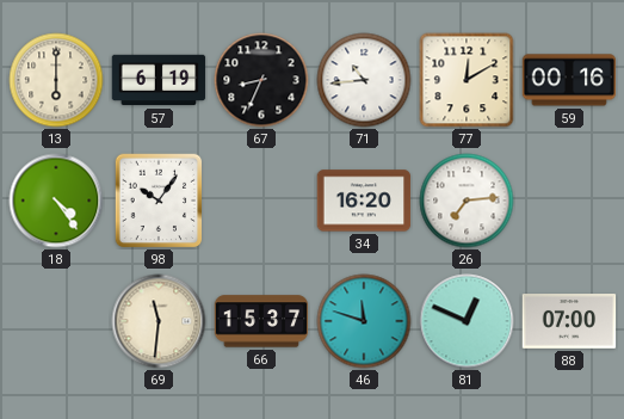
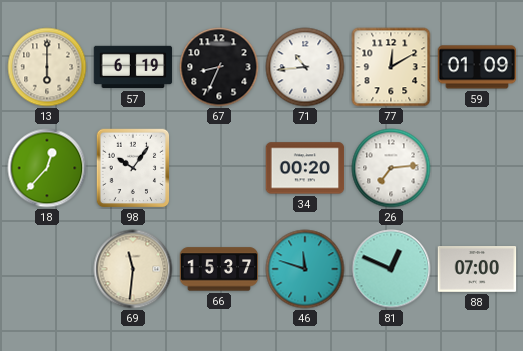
59: 00:16 -> 01:09 (477, 67)
18: 4:24 -> 12:37 (47, 168)
34: 16:20 -> 00:20 (305, 168)
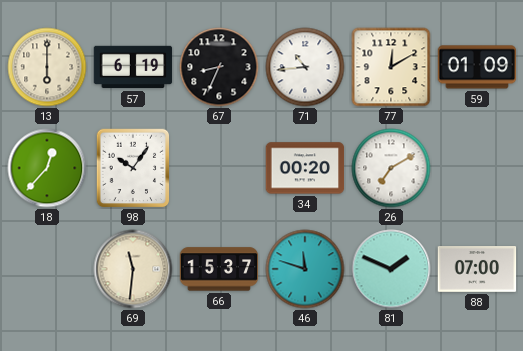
26: 7:14 -> 7:10 (391, 168)
81: 12:49 -> 1:49 (391, 269)
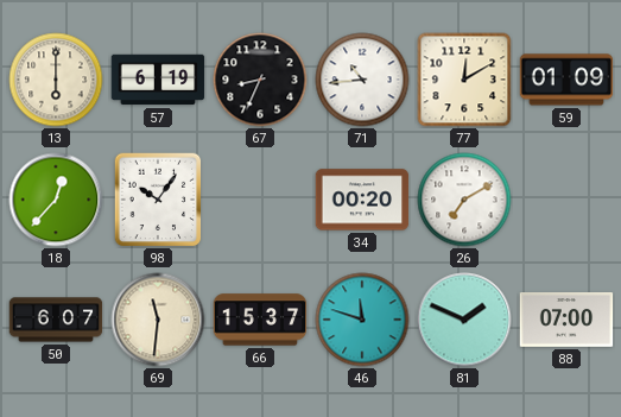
50: none -> 6:07 (56, 320)
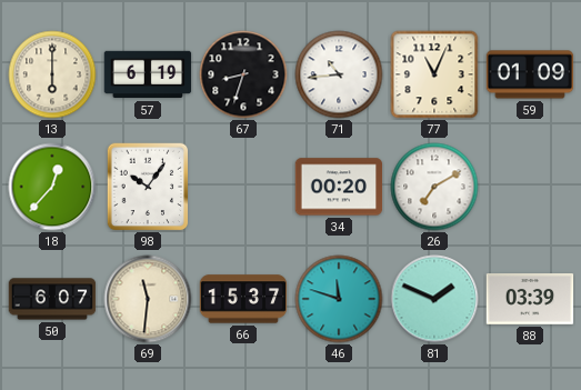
67: 8:34 -> 8:33 (243, 74)
77: 12:10 -> 11:04 (434, 74)
88: 07:00 -> 03:39 (530, 300)
